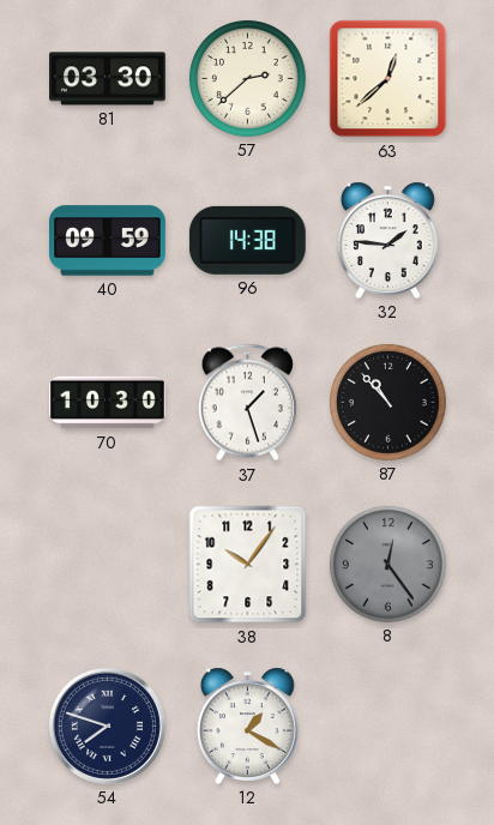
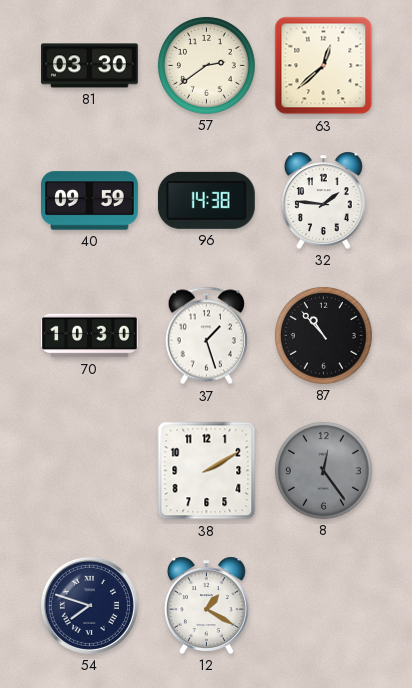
57: 2:38 -> 2:39 (206, 65)
38: 10:06 -> 2:10 (207, 471)
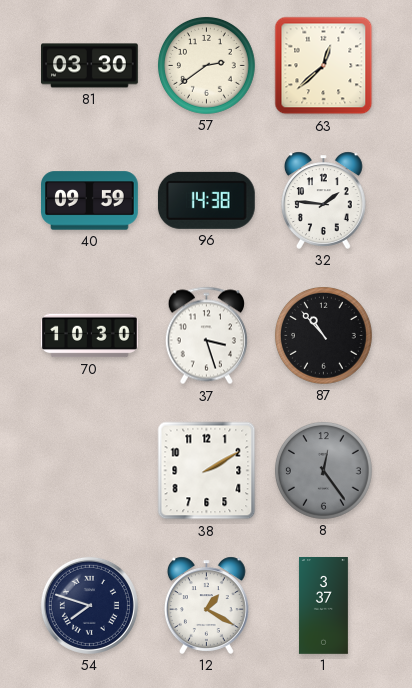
37: 1:27 -> 3:27 (206, 336)
1: none -> 3:37 (323, 606)
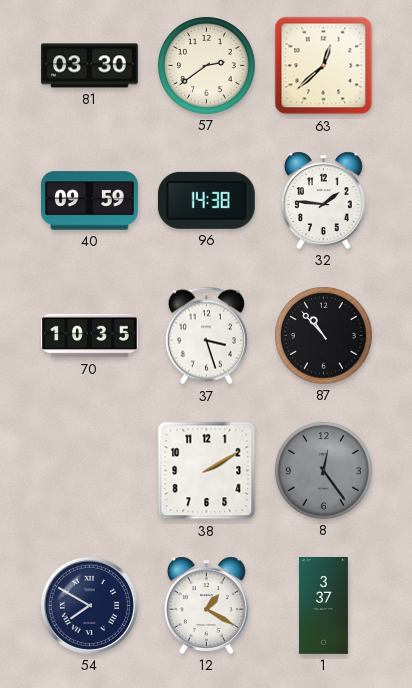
70: 10:30 -> 10:35 (90, 336)
54: 7:48 -> 7:50 (89, 605)
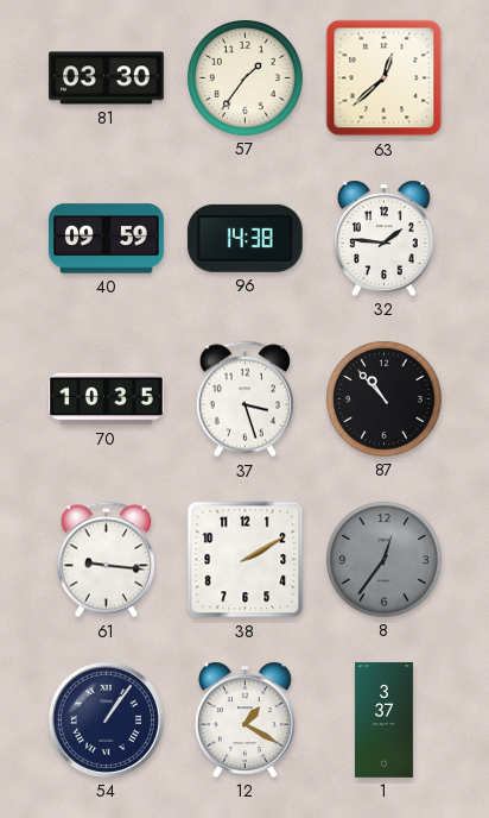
57: 2:39 -> 1:36 (244, 77)
61: none -> 9:16 (106, 560)
8: 12:24 -> 12:36 (383, 559)
54: 7:50 -> 1:06 (106, 719)
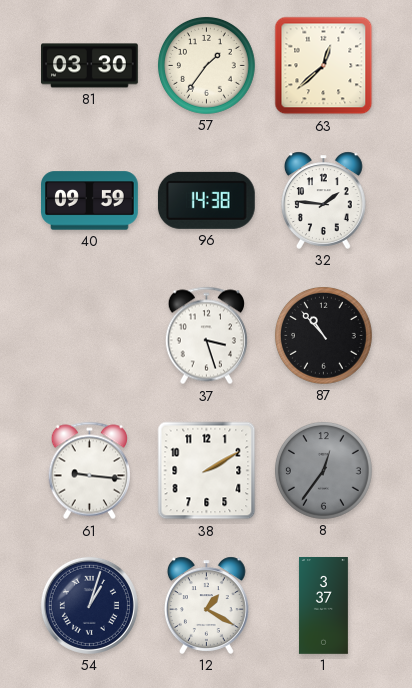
70: 10:35 -> none (107, 399)
54: 1:06 -> 1:03 (89, 605)
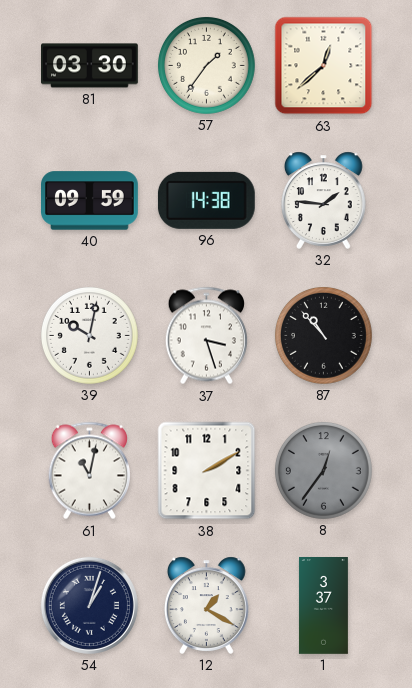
39: none -> 10:02 (89, 335)
61: 9:16 -> 11:02 (89, 471)
